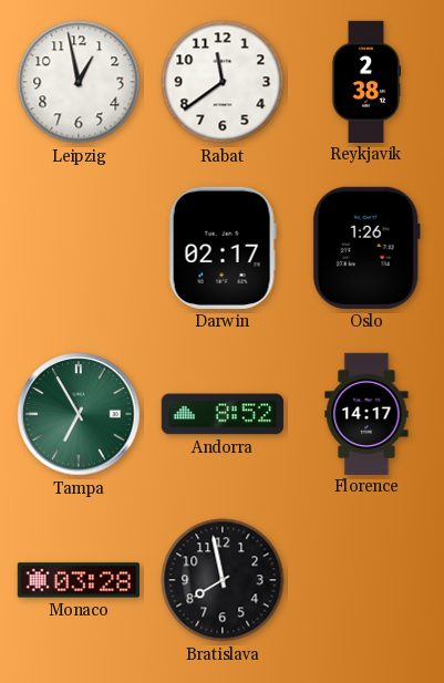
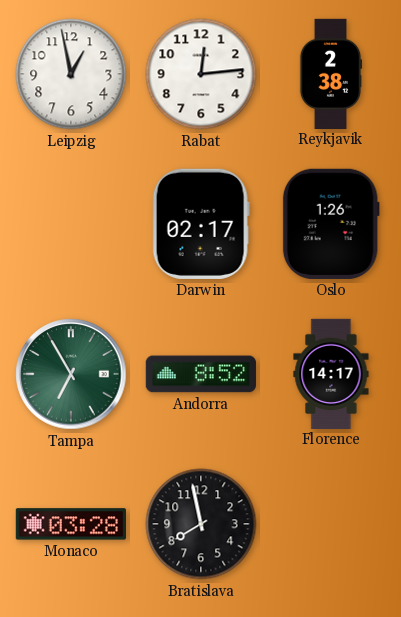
Rabat: 11:39 -> 12:14 (201, 74)
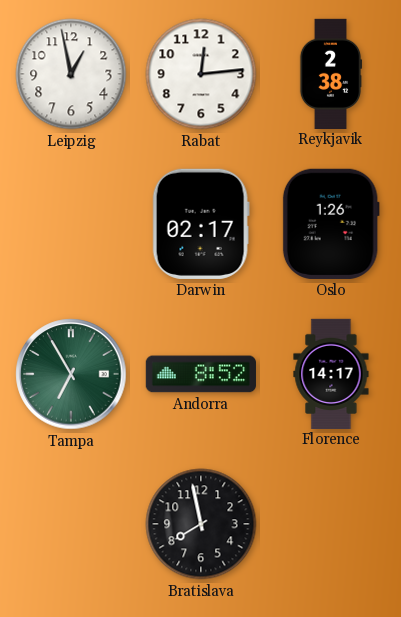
Monaco: 03:28 -> none (71, 524)
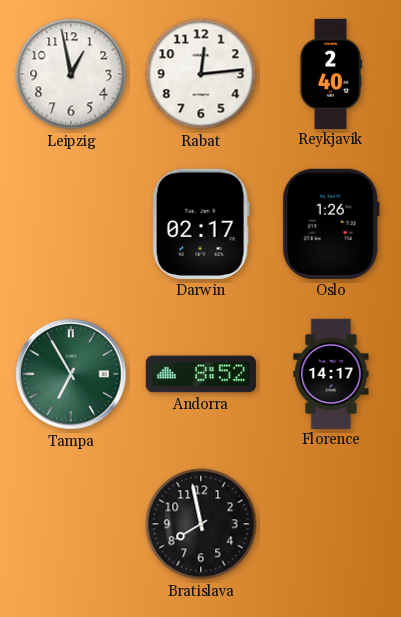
Reykjavik: 2:38 -> 2:40 (331, 73)
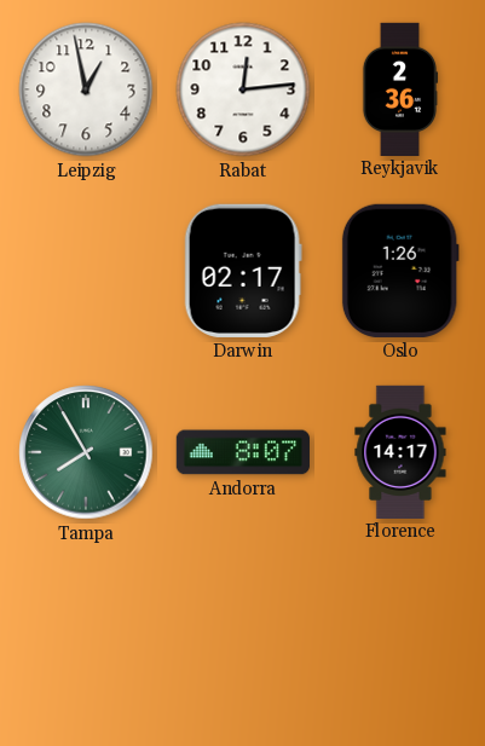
Reykjavik: 2:40 -> 2:36 (400, 88)
Tampa: 6:55 -> 7:55 (86, 452)
Andorra: 8:52 -> 8:07 (243, 452)
Bratislava: 7:58 -> none (201, 524)
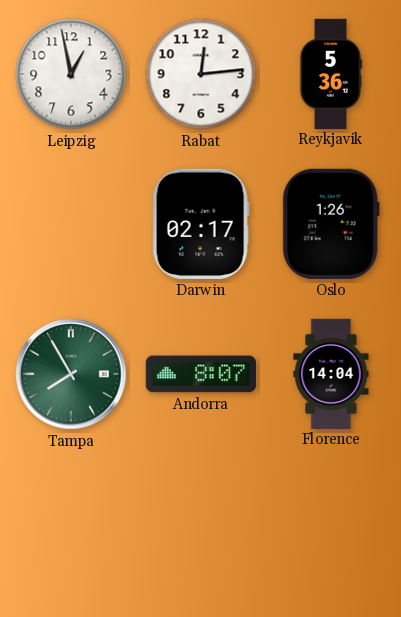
Reykjavik: 2:36 -> 5:36 (331, 73)
Florence: 14:17 -> 14:04 (331, 373)
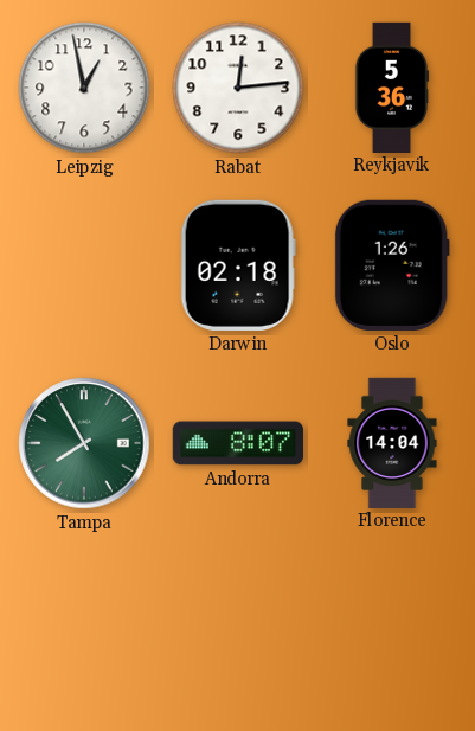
Darwin: 02:17 -> 02:18 (238, 265)
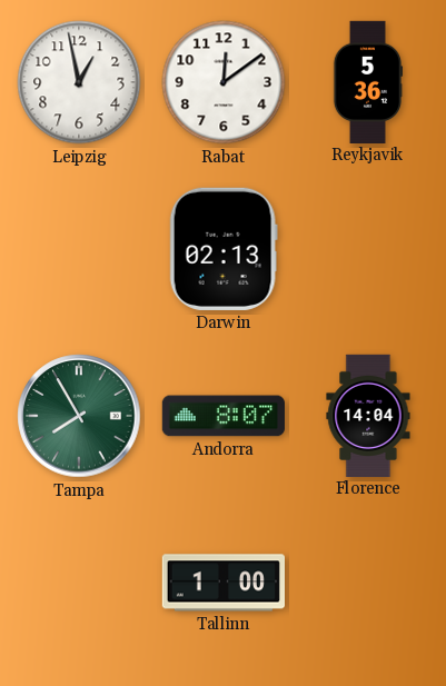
Rabat: 12:14 -> 12:09 (224, 82)
Darwin: 02:18 -> 02:13 (224, 249)
Oslo: 1:26 -> none (392, 265)
Tallinn: none -> 1:00 (222, 583)
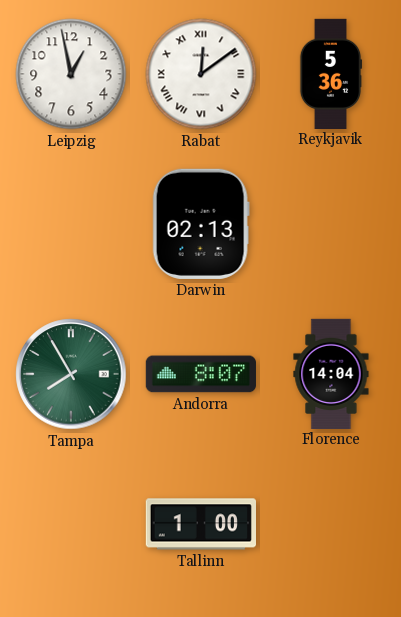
Rabat numerals: Arabic -> Roman (201, 74)
